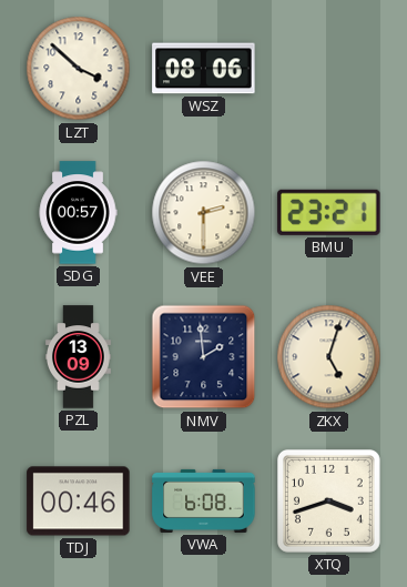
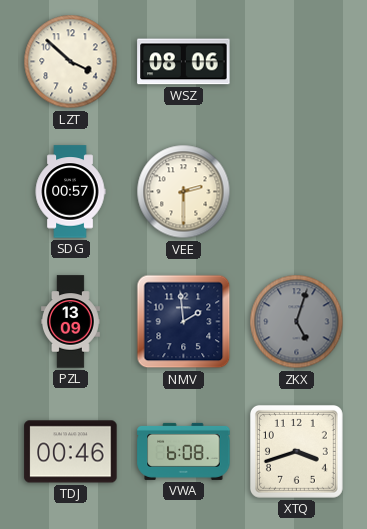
BMU: 23:21 -> none (329, 212)
ZKX dial: cream -> grey (297, 322)
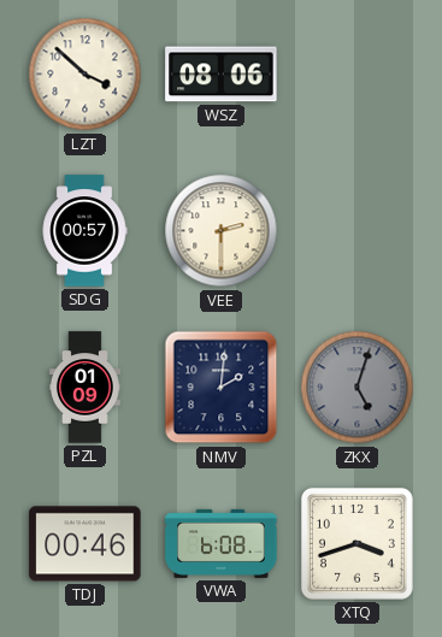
PZL: 13:09 -> 01:09 (86, 388)
NMV: 1:59 -> 2:01 (222, 388)
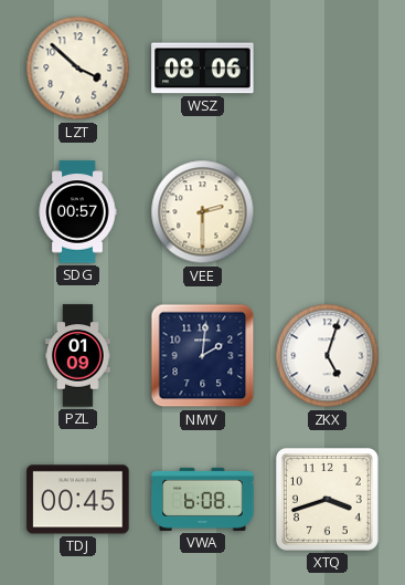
ZKX dial: grey -> white (328, 356)
TDJ: 00:46 -> 00:45 (78, 500)
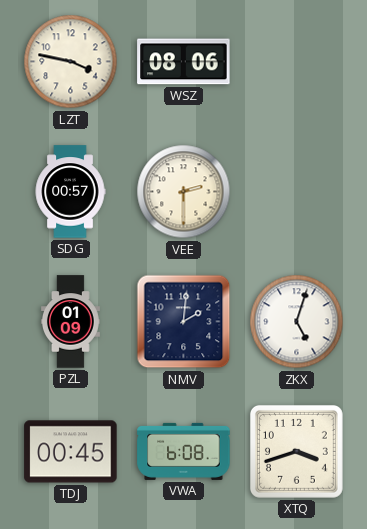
LZT: 3:52 -> 3:47 (71, 62)
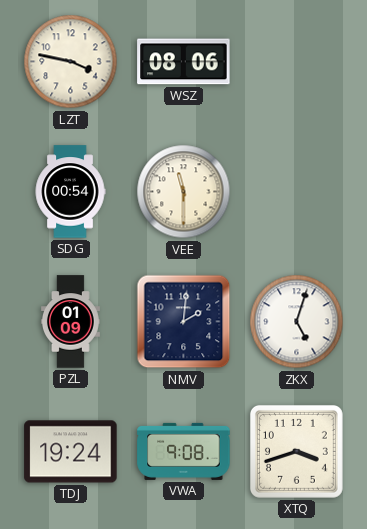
SDG: 00:57 -> 00:54 (70, 192)
VEE: 2:30 -> 11:30 (184, 192)
TDJ: 00:45 -> 19:24 (71, 452)
VWA: 6:08 -> 9:08 (184, 451)
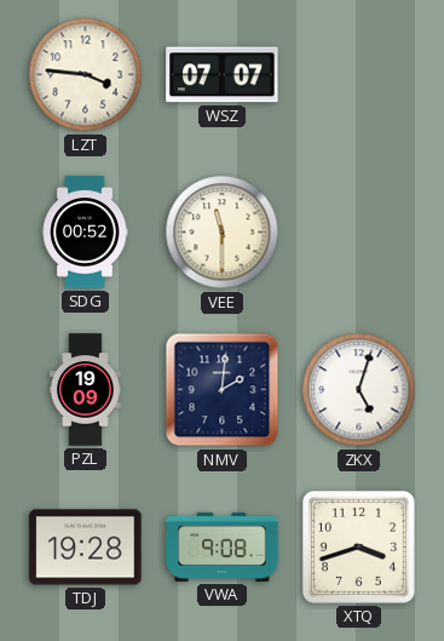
LZT: 3:47 -> 3:46 (86, 75)
WSZ: 08:06 -> 07:07 (223, 75)
SDG: 00:54 -> 00:52 (85, 233)
PZL: 01:09 -> 19:09 (86, 390)
TDJ: 19:24 -> 19:28 (86, 548)
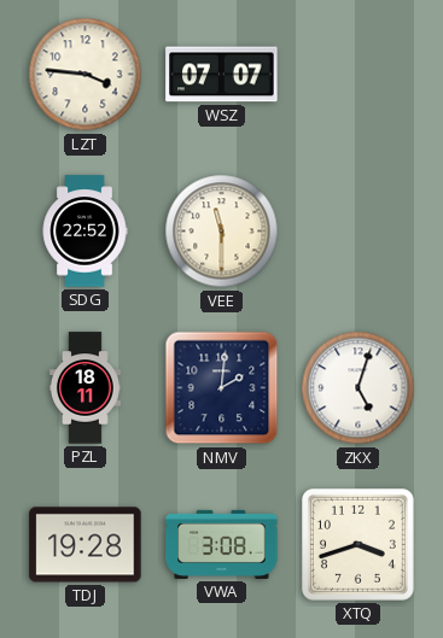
SDG: 00:52 -> 22:52 (84, 232)
PZL: 19:09 -> 18:11 (86, 388)
VWA: 9:08 -> 3:08 (222, 544)
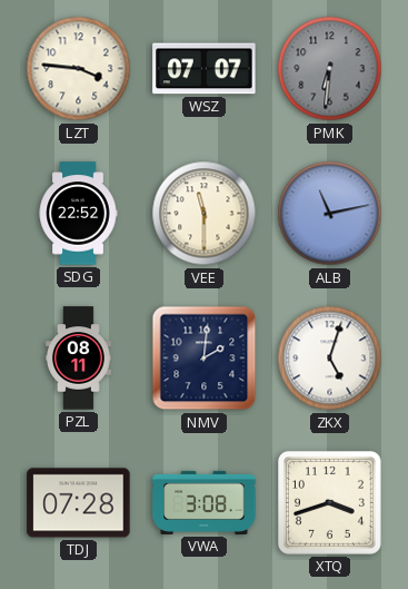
PMK: none -> 6:31 (330, 69)
ALB: none -> 11:13 (330, 214)
PZL: 18:11 -> 08:11 (79, 359)
TDJ: 19:28 -> 07:28 (79, 503)
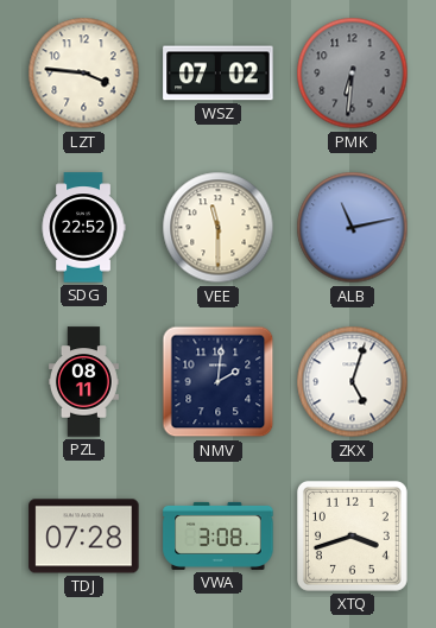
WSZ: 07:07 -> 07:02 (219, 74)
